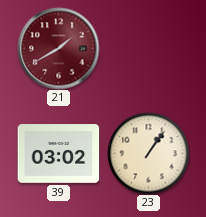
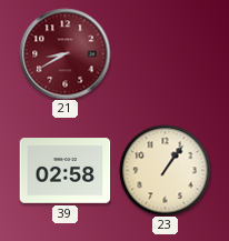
21: 1:40 -> 8:40 (64, 53)
39: 03:02 -> 02:58 (64, 171)
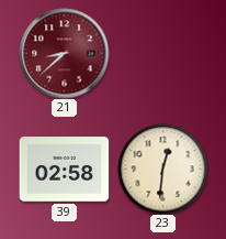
21: 8:40 -> 8:38 (64, 53)
23: 1:06 -> 12:31 (162, 169)
